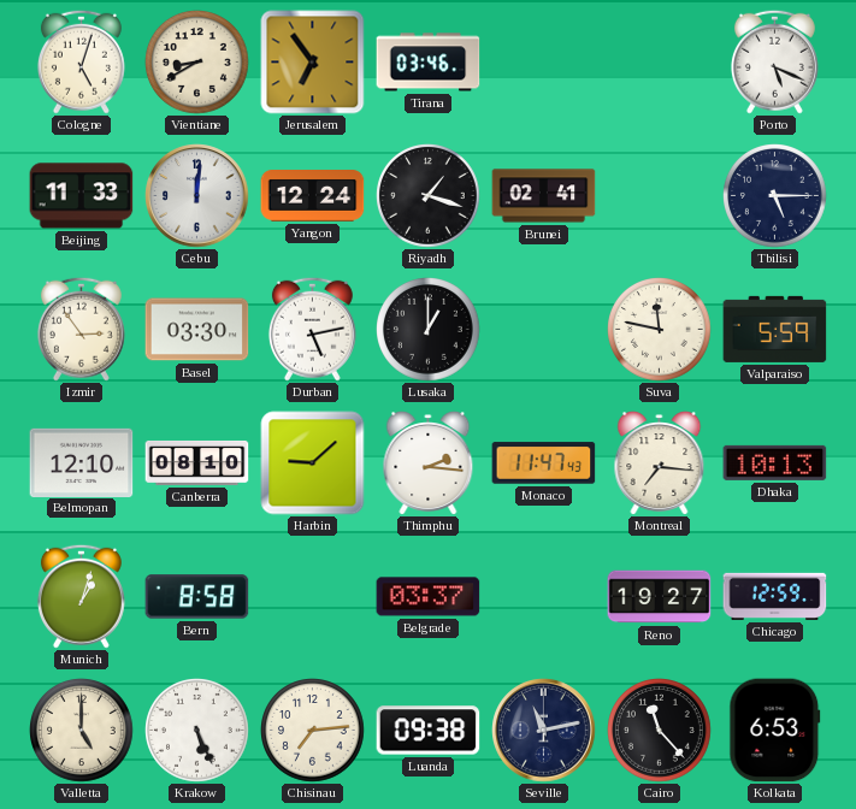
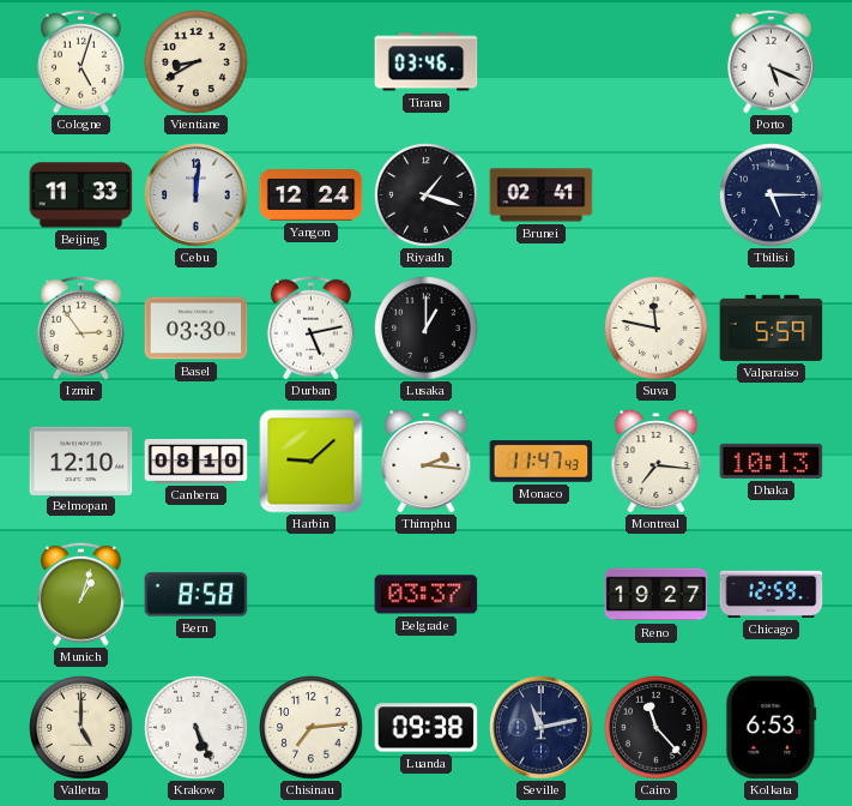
Jerusalem: 6:54 -> none (313, 63)
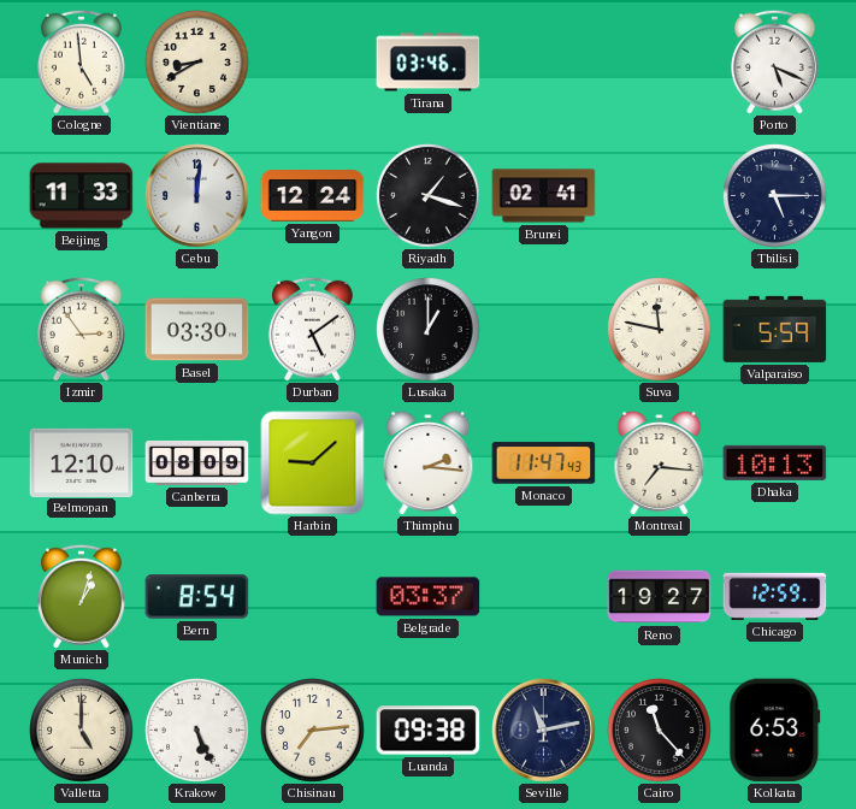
Cologne: 5:03 -> 4:59 (81, 61)
Durban: 5:13 -> 5:09 (312, 329)
Canberra: 08:10 -> 08:09 (197, 462)
Bern: 8:58 -> 8:54 (197, 597)
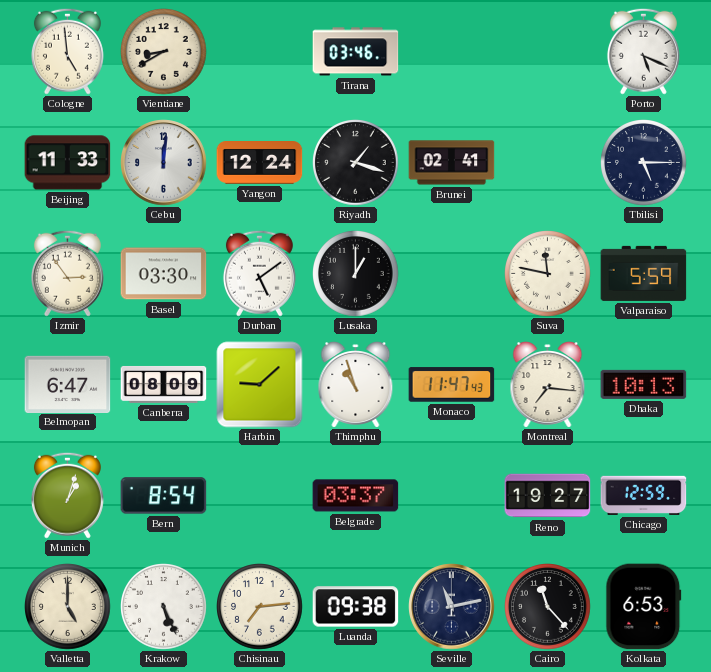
Belmopan: 12:10 -> 6:47 (68, 384)
Thimphu: 2:16 -> 10:57 (356, 385)
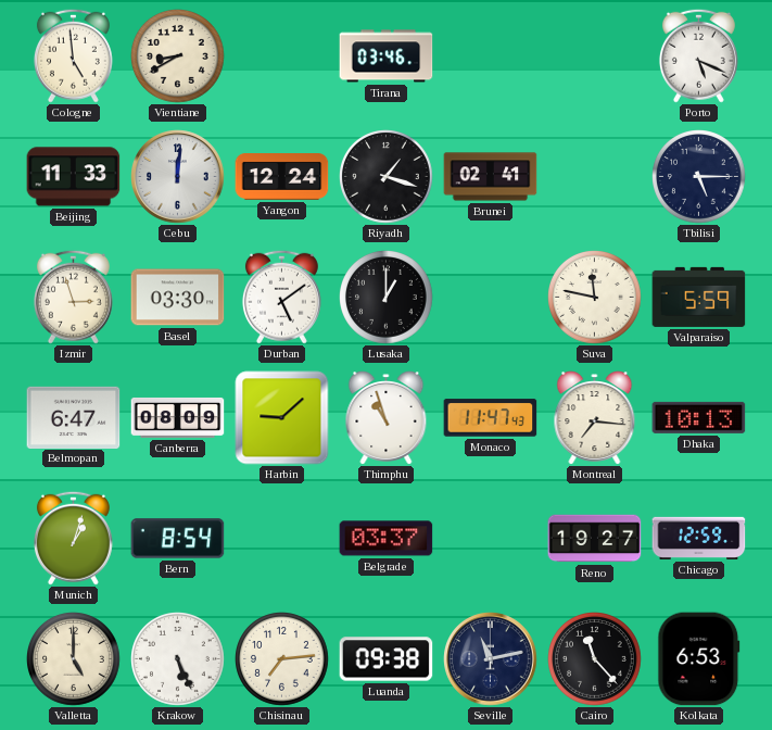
Izmir: 2:54 -> 2:57 (73, 297)
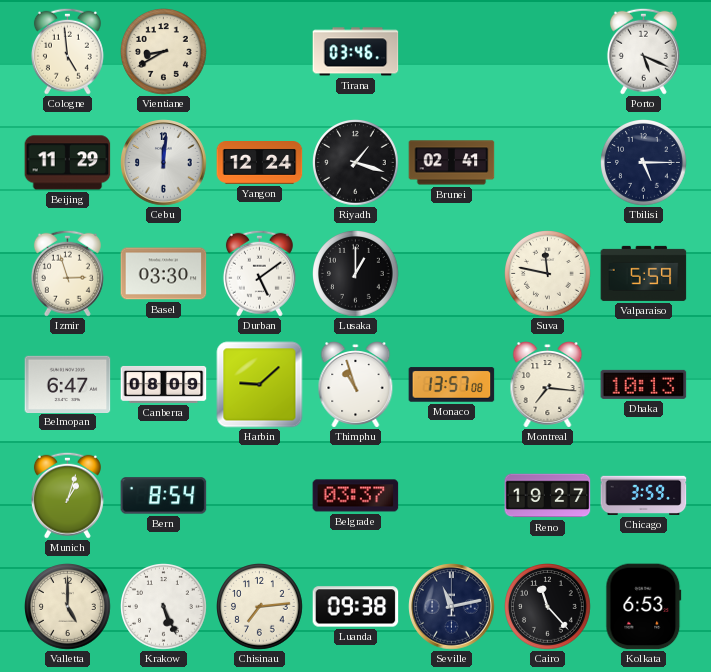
Beijing: 11:33 -> 11:29 (68, 163)
Monaco: 11:47 -> 13:57 (452, 385)
Chicago: 12:59 -> 3:59 (644, 495)
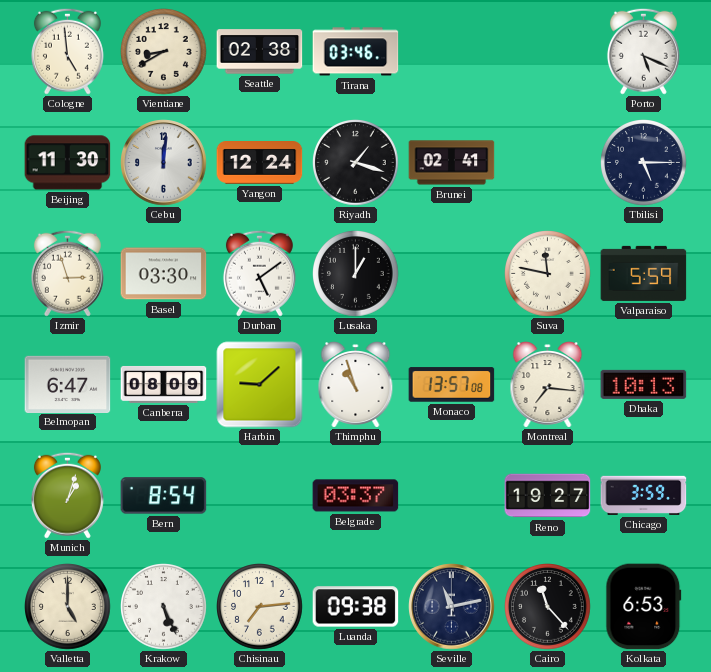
Seattle: none -> 02:38 (260, 52)
Beijing: 11:29 -> 11:30 (68, 163)
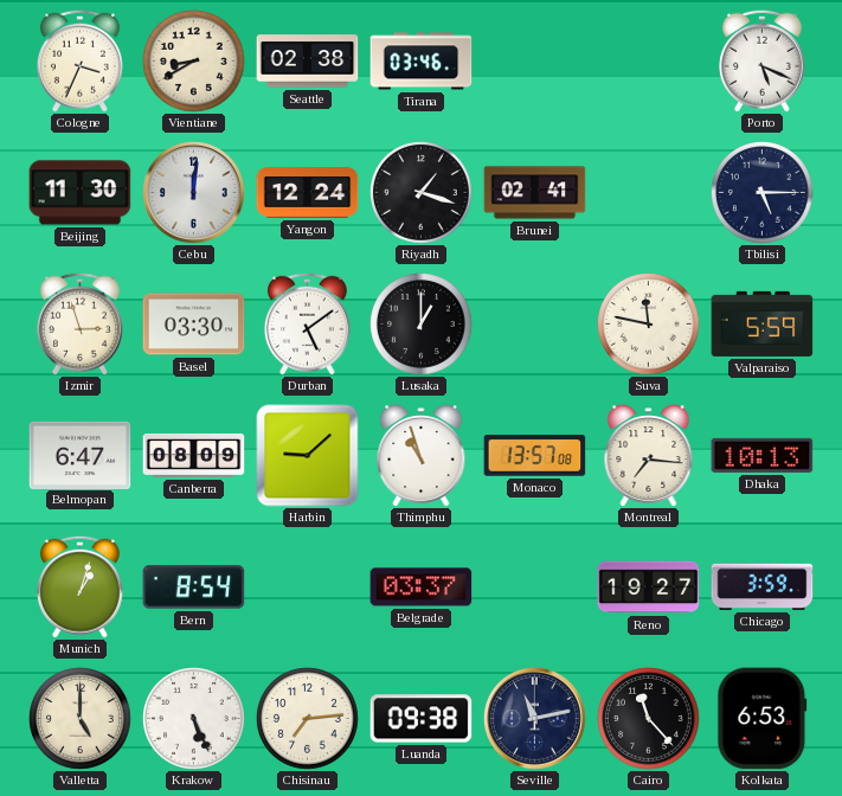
Cologne: 4:59 -> 3:34 (79, 60)
